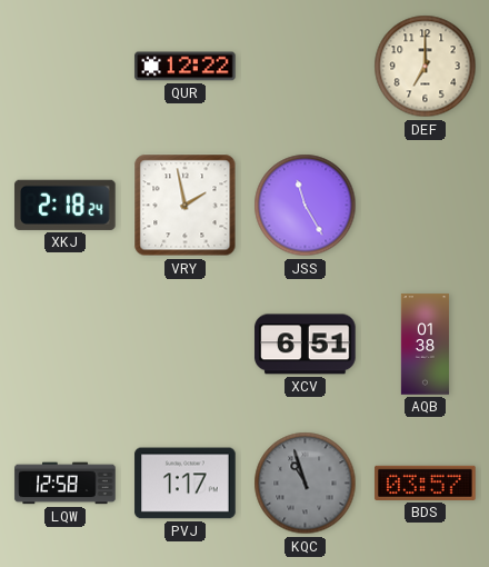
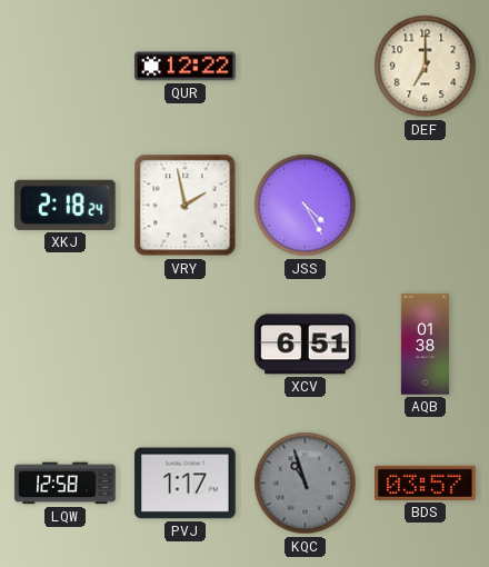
JSS: 11:25 -> 4:25 (306, 206)
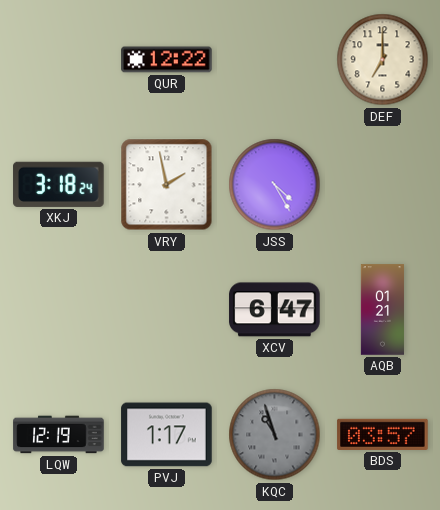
XKJ: 2:18 -> 3:18 (59, 184)
XCV: 6:51 -> 6:47 (275, 310)
AQB: 01:38 -> 01:21 (382, 310)
LQW: 12:58 -> 12:19 (59, 435)
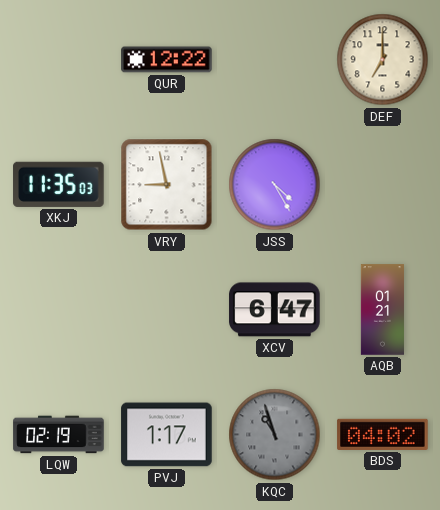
XKJ: 3:18 -> 11:35 (59, 184)
VRY: 1:58 -> 8:58 (167, 185)
LQW: 12:19 -> 02:19 (59, 435)
BDS: 03:57 -> 04:02 (383, 434)
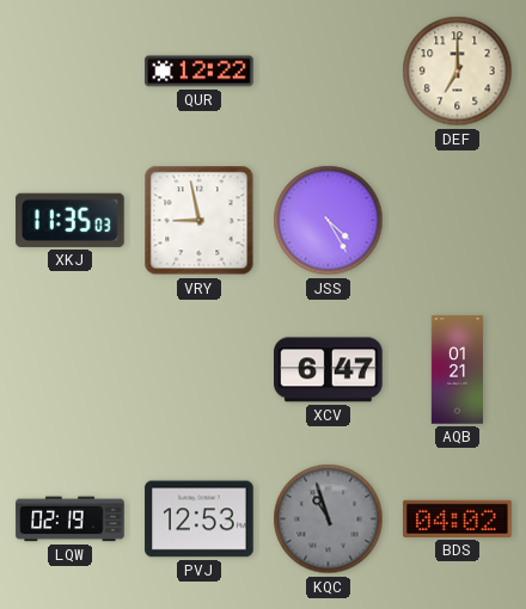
PVJ: 1:17 -> 12:53 (200, 519)
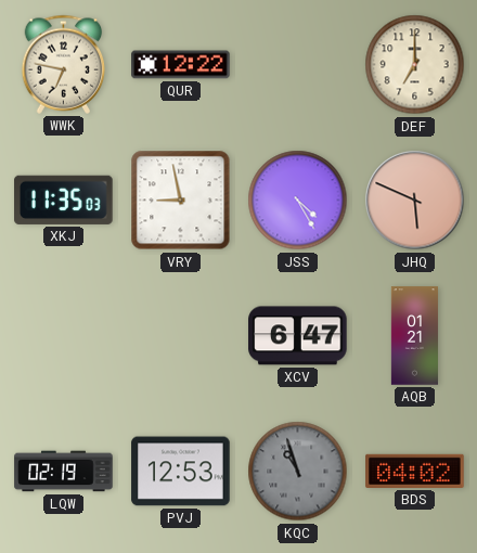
WWK: none -> 6:47 (64, 64)
JHQ: none -> 5:49 (415, 201)
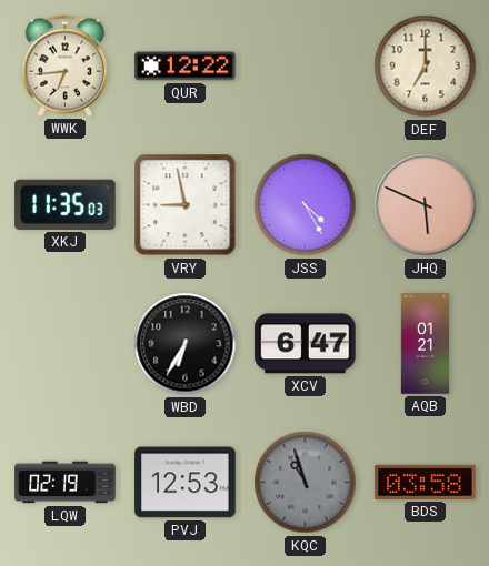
WWK: 6:47 -> 6:44 (66, 65)
WBD: none -> 6:35 (186, 344)
BDS: 04:02 -> 03:58 (426, 482)
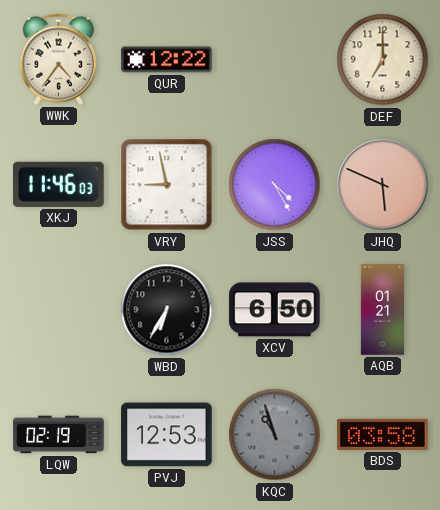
WWK: 6:44 -> 4:36 (59, 59)
XKJ: 11:35 -> 11:46 (59, 184)
XCV: 6:47 -> 6:50 (275, 310)
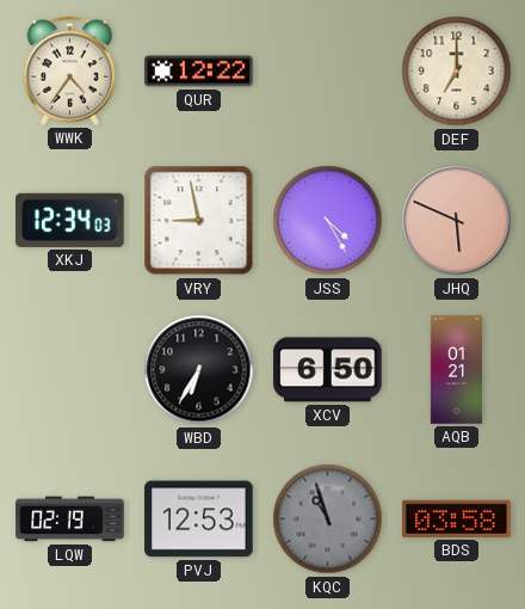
XKJ: 11:46 -> 12:34 (70, 220)
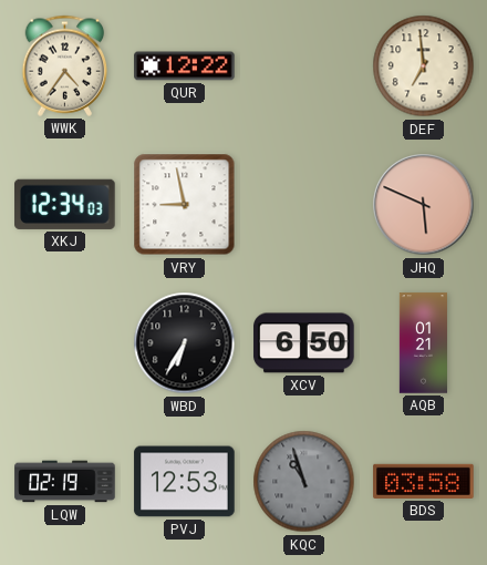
DEF: 7:00 -> 6:59 (424, 66)
JSS: 4:25 -> none (328, 221)
